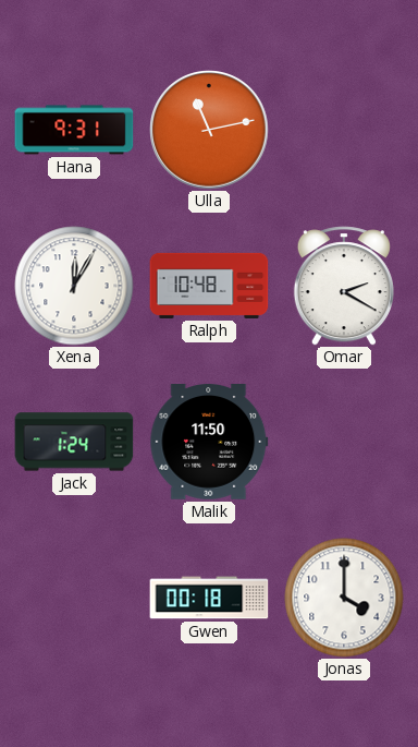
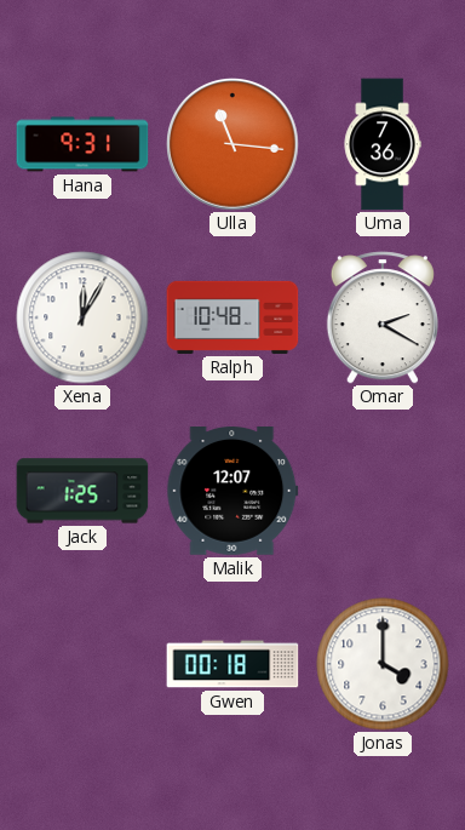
Ulla: 11:13 -> 11:16 (232, 144)
Uma: none -> 7:36 (383, 144)
Jack: 1:24 -> 1:25 (82, 491)
Malik: 11:50 -> 12:07 (232, 492)
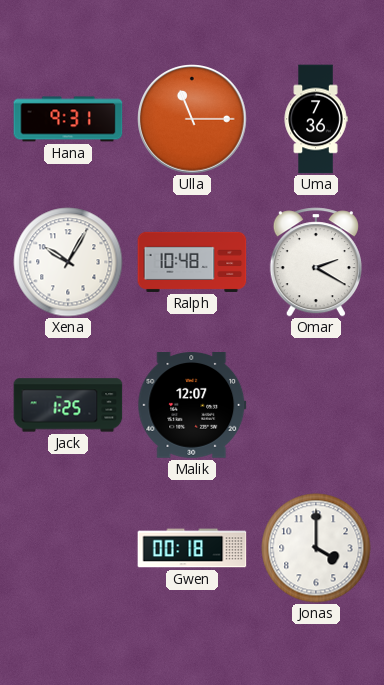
Ulla: 11:16 -> 11:15 (192, 119)
Xena: 12:05 -> 10:05 (68, 262)
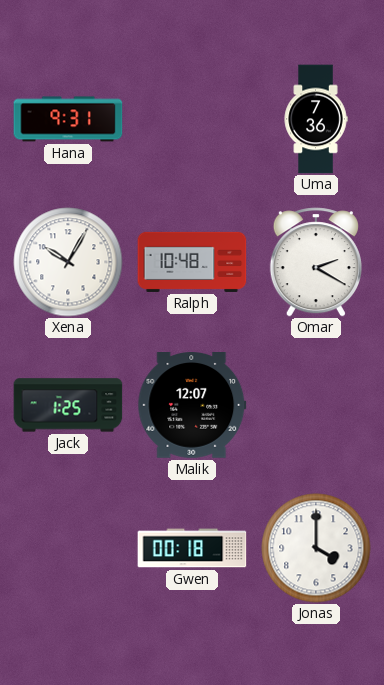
Ulla: 11:15 -> none (192, 119)
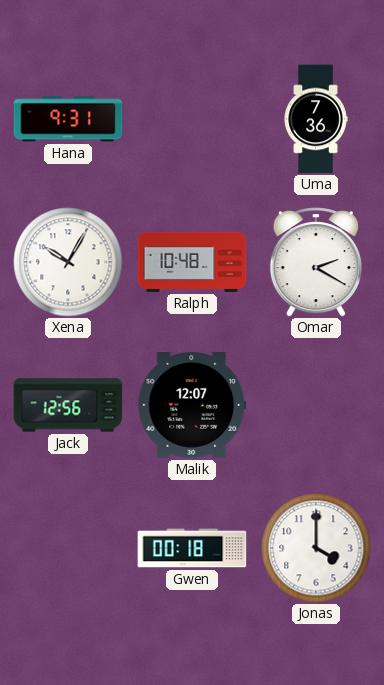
Jack: 1:25 -> 12:56 (68, 405)
